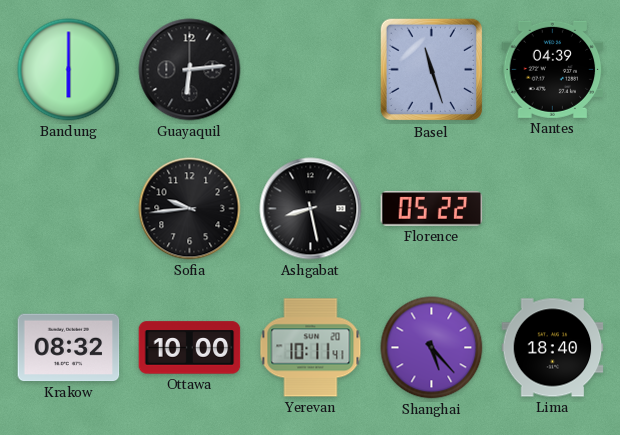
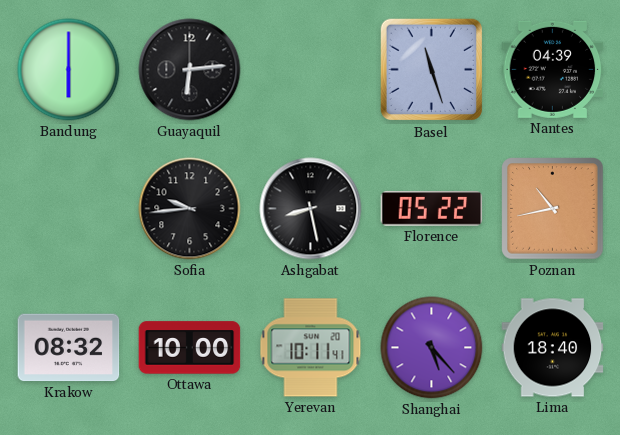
Poznan: none -> 10:43 (553, 209)
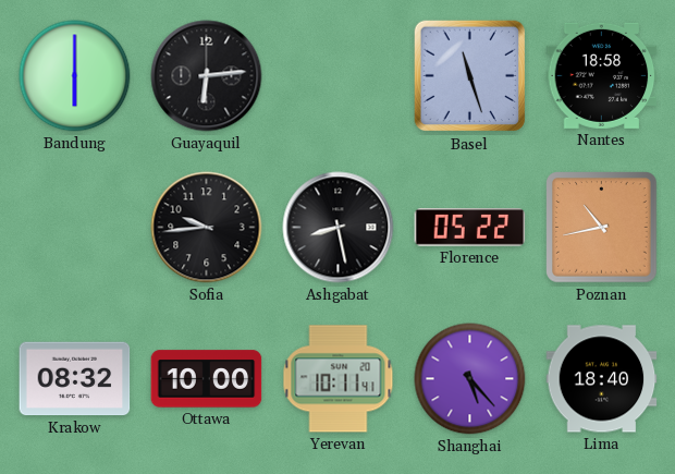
Nantes: 04:39 -> 18:58 (602, 75)
